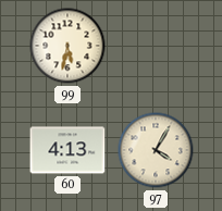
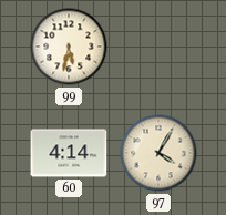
60: 4:13 -> 4:14 (69, 153)
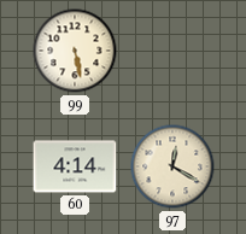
99: 5:32 -> 5:28 (75, 51)
97: 4:05 -> 12:20 (172, 166)
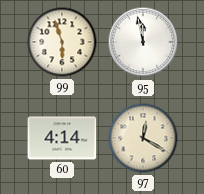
99: 5:28 -> 5:57 (62, 42)
95: none -> 11:58 (143, 42)
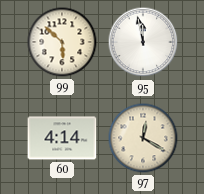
99: 5:57 -> 5:52 (62, 42)
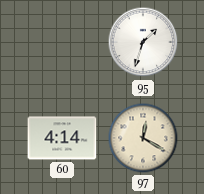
99: 5:52 -> none (62, 42)
95: 11:58 -> 1:33 (143, 42)
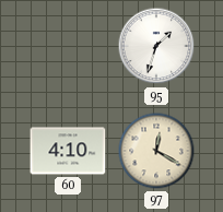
60: 4:14 -> 4:10 (68, 151)
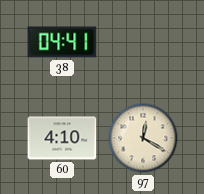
38: none -> 04:41 (62, 42)
95: 1:33 -> none (156, 46)
